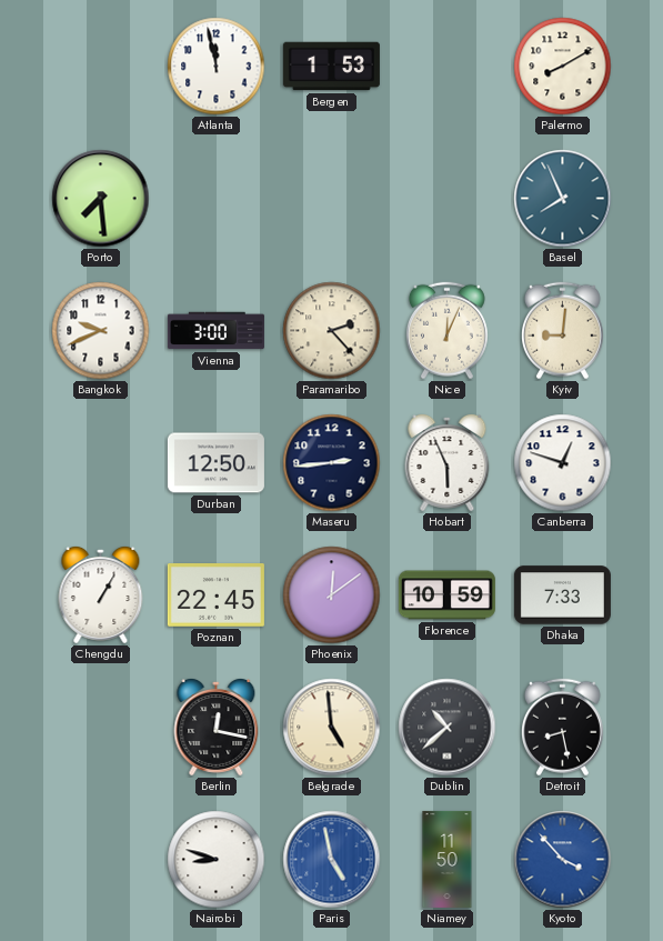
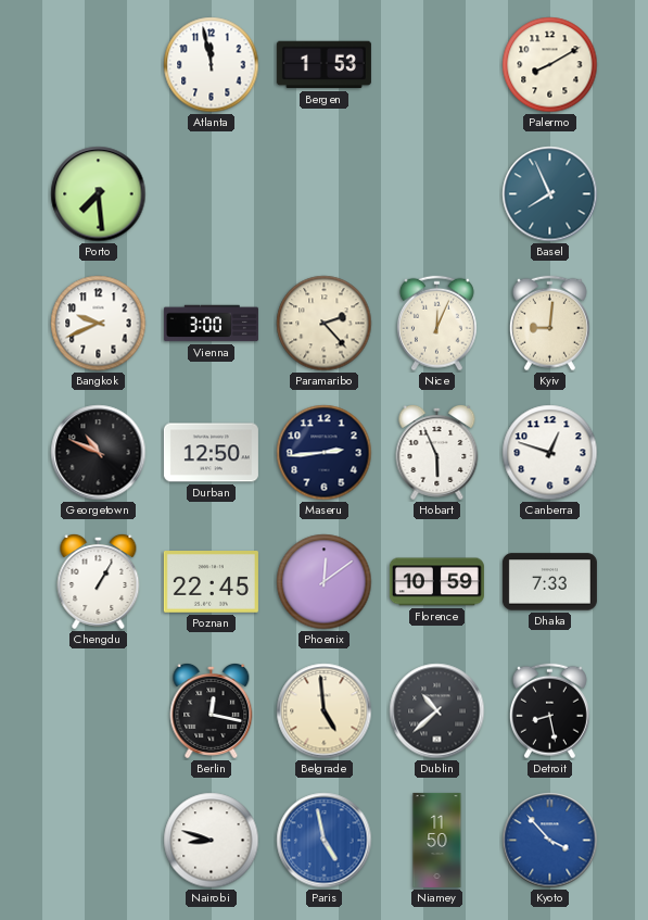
Georgetown: none -> 10:49 (99, 453)
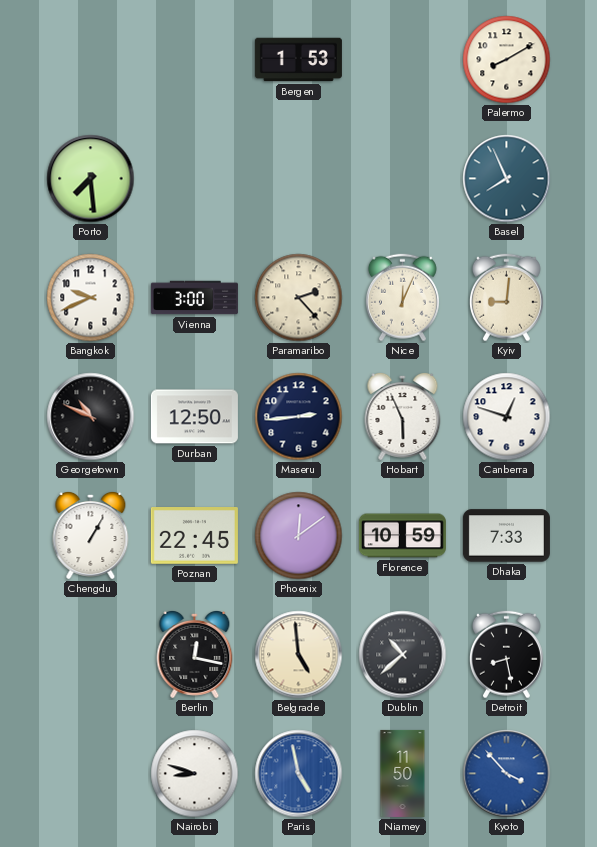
Atlanta: 11:58 -> none (212, 65)
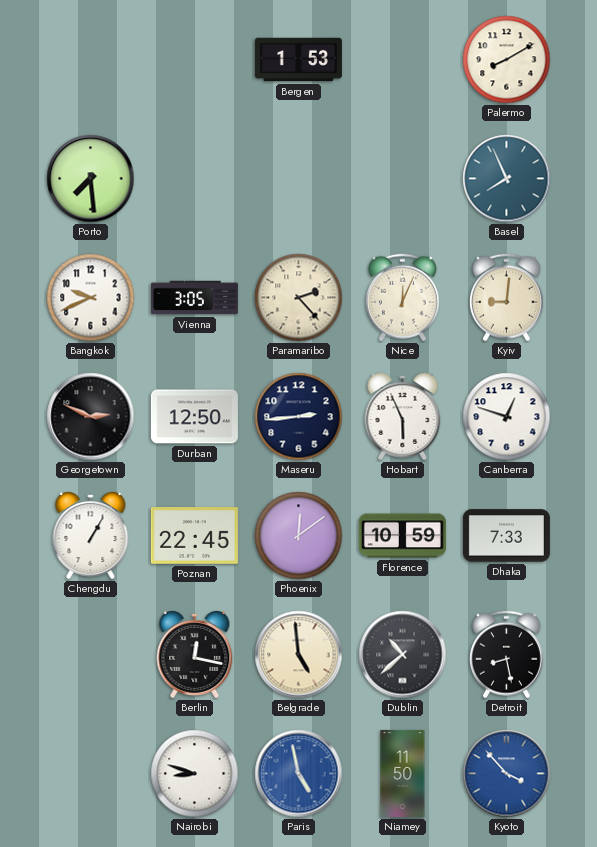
Vienna: 3:00 -> 3:05 (194, 298)
Georgetown: 10:49 -> 2:49 (91, 417)
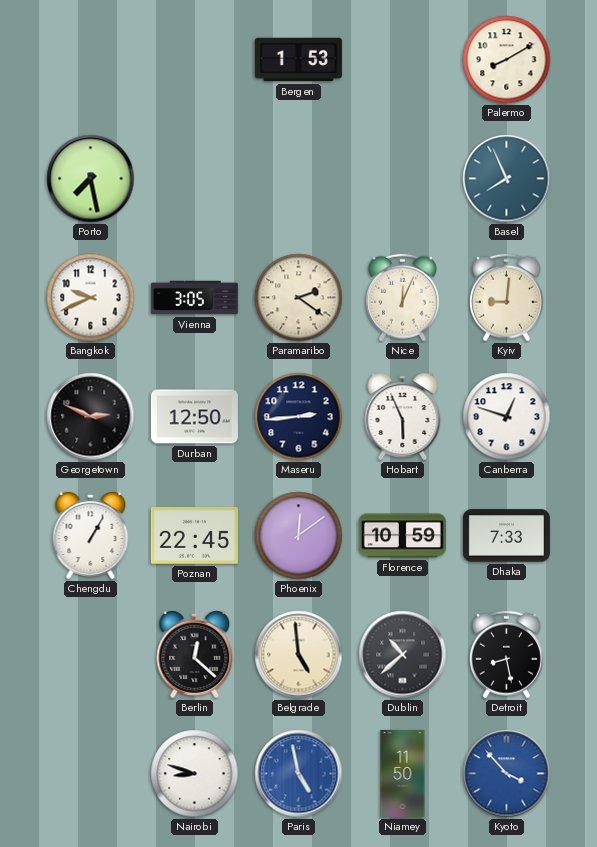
Porto: 7:29 -> 7:28 (91, 179)
Paramaribo: 2:23 -> 2:21 (299, 298)
Berlin: 12:17 -> 12:22 (195, 654)
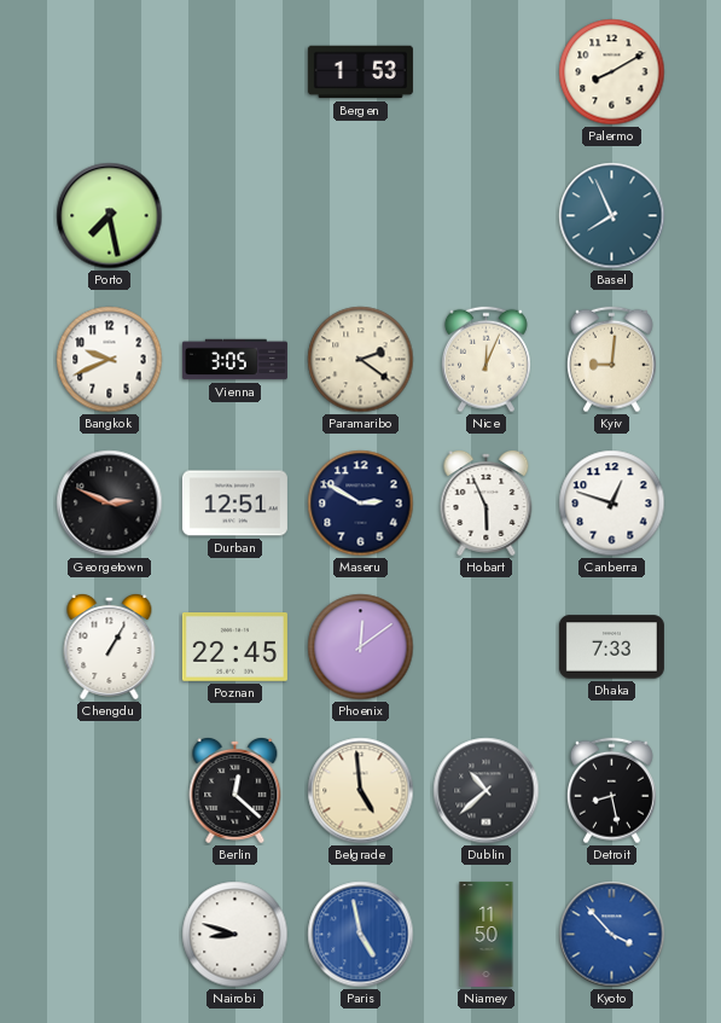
Durban: 12:50 -> 12:51 (234, 504)
Maseru: 2:44 -> 2:50 (361, 504)
Florence: 10:59 -> none (402, 536)
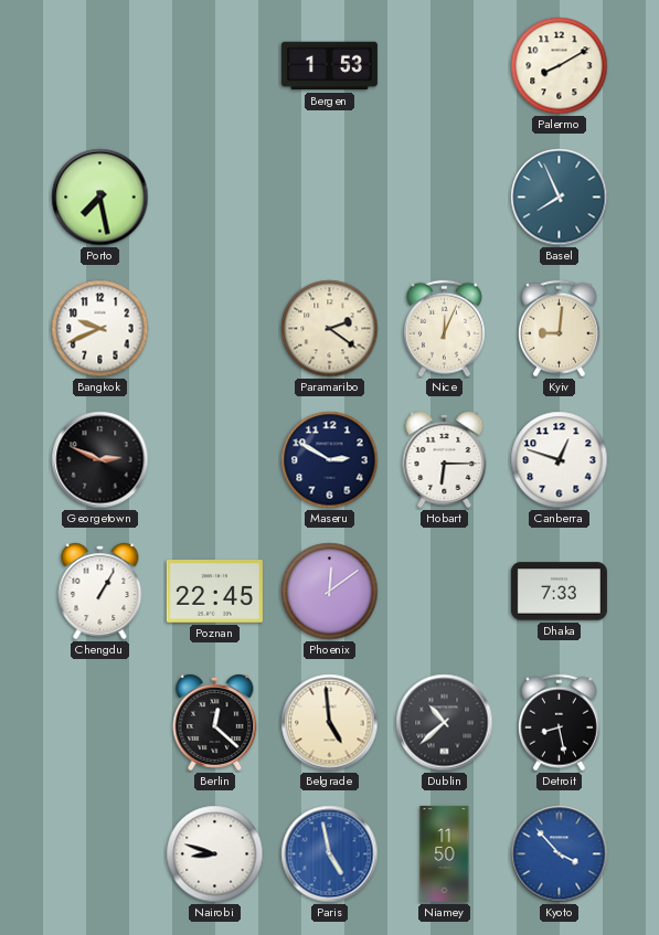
Vienna: 3:05 -> none (234, 360)
Durban: 12:51 -> none (234, 504)
Hobart: 5:56 -> 6:15 (445, 459)
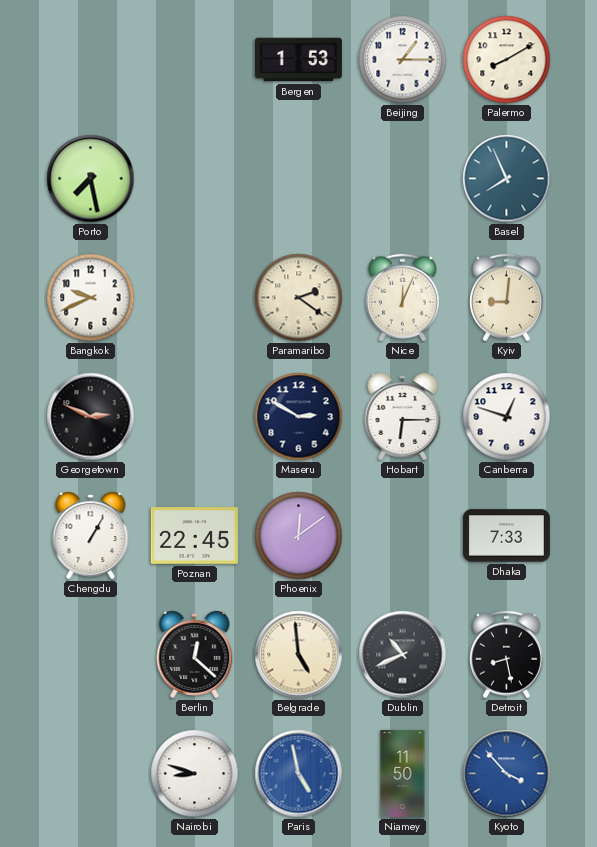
Beijing: none -> 1:15 (403, 60)
Dublin: 10:38 -> 10:41 (403, 655)
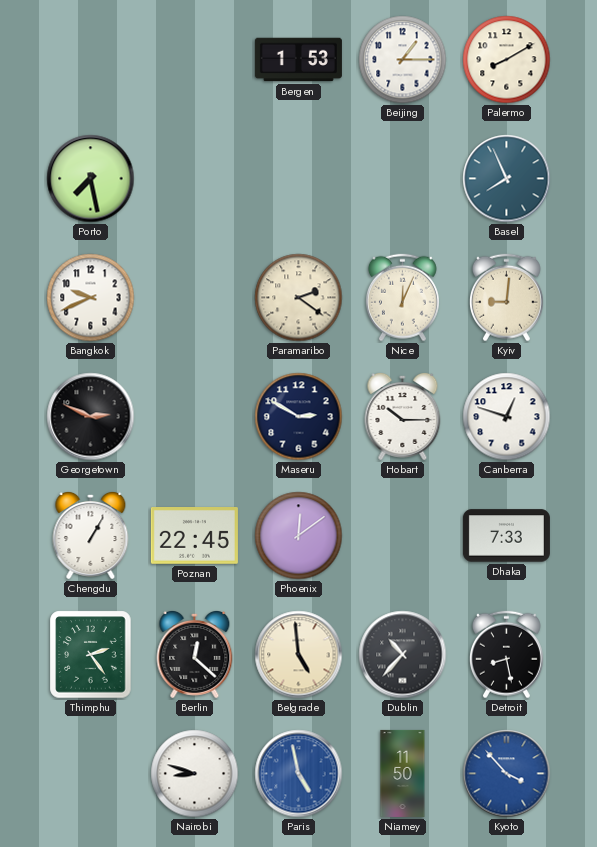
Hobart: 6:15 -> 10:15 (403, 416)
Thimphu: none -> 2:24 (91, 655)
Dublin: 10:41 -> 10:37 (403, 655)
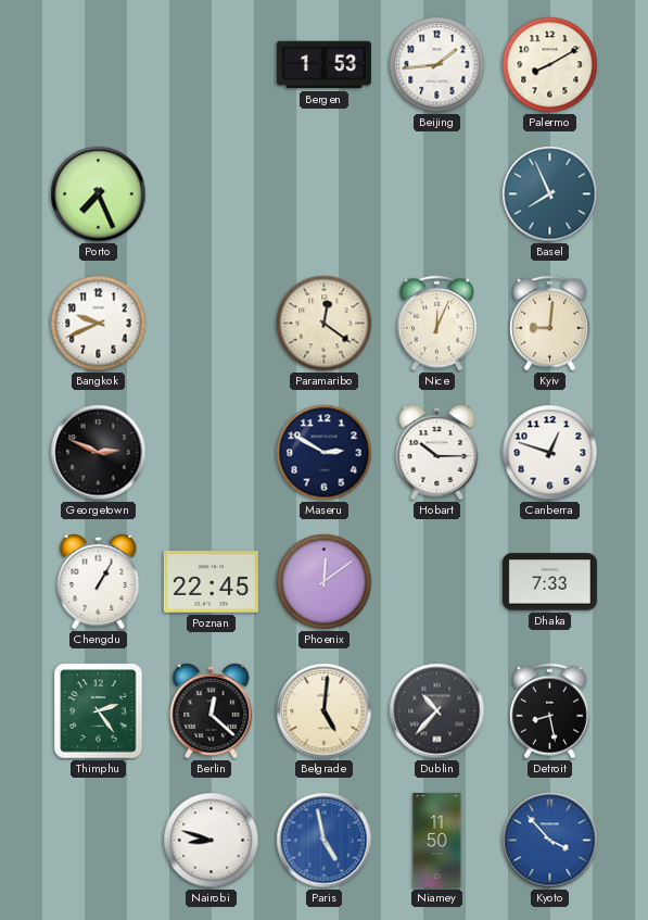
Beijing: 1:15 -> 1:44 (437, 65)
Porto: 7:28 -> 7:26 (99, 194)
Paramaribo: 2:21 -> 12:21 (325, 324)
Belgrade: 4:59 -> 5:01 (325, 711)
